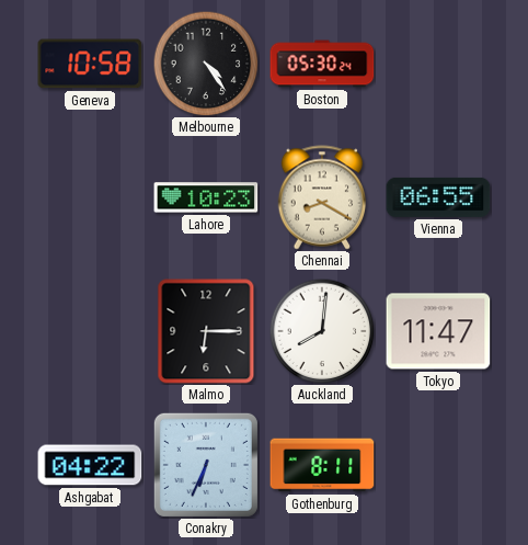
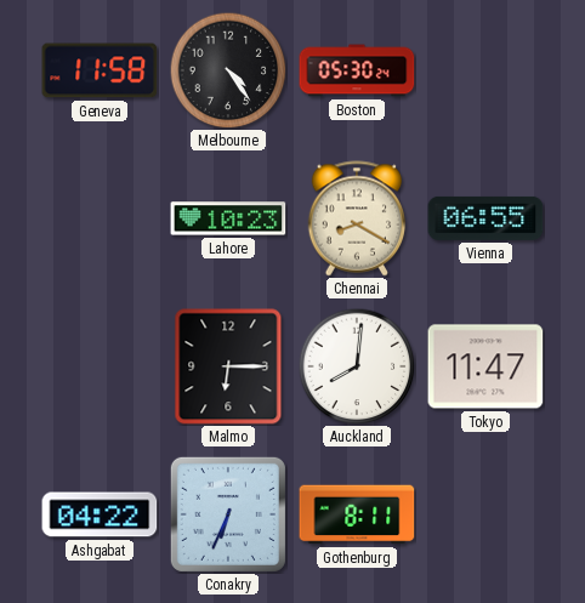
Geneva: 10:58 -> 11:58 (100, 70)
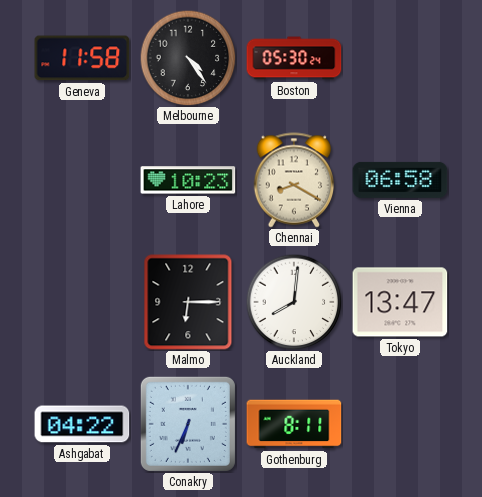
Vienna: 06:55 -> 06:58 (400, 180)
Tokyo: 11:47 -> 13:47 (400, 302)
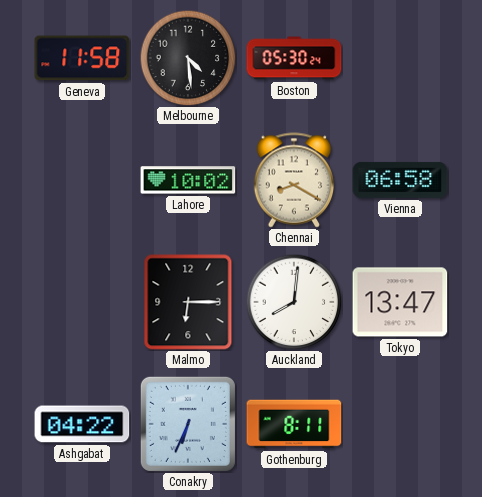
Melbourne: 4:24 -> 4:29 (188, 58)
Lahore: 10:23 -> 10:02 (188, 180)
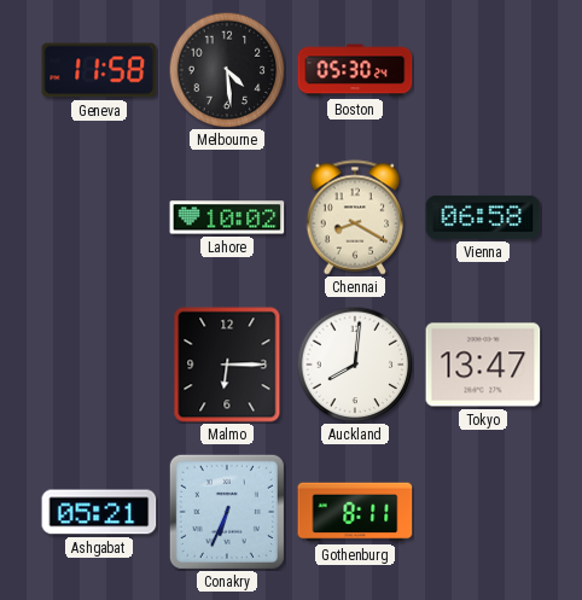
Ashgabat: 04:22 -> 05:21 (99, 512)
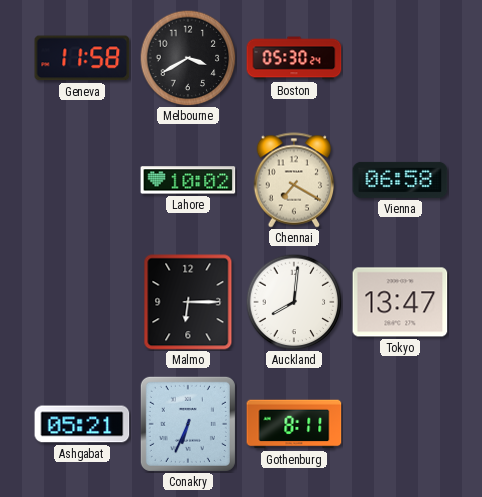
Melbourne: 4:29 -> 3:40 (188, 58)
Chennai: 8:20 -> 7:20 (294, 180)
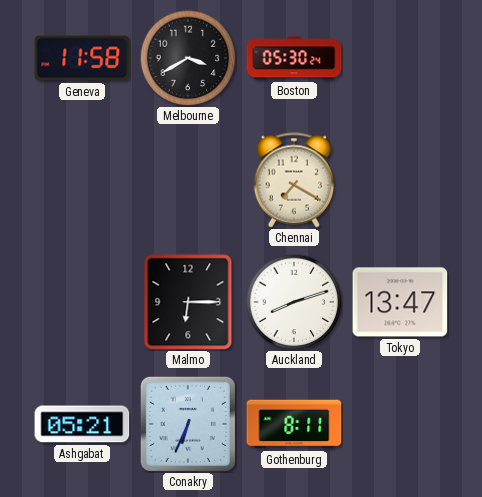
Lahore: 10:02 -> none (188, 180)
Vienna: 06:58 -> none (400, 180)
Auckland: 8:01 -> 8:12 (294, 302)
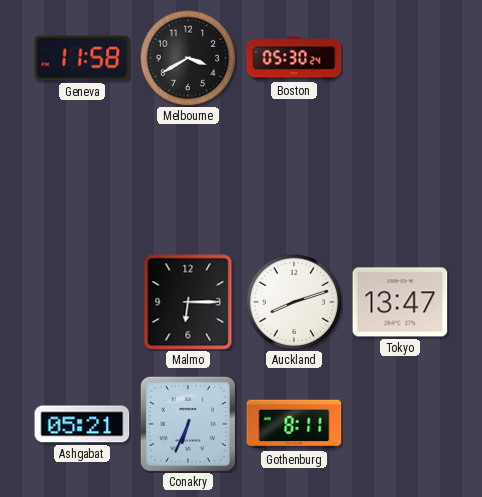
Chennai: 7:20 -> none (294, 180)
